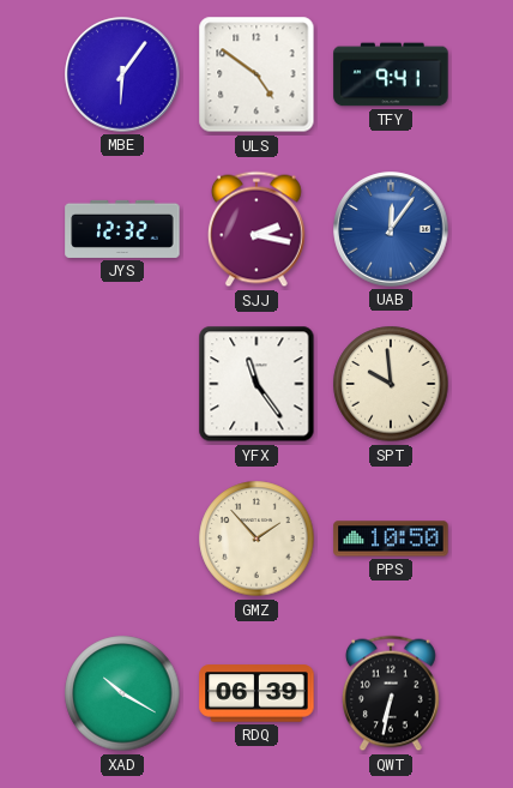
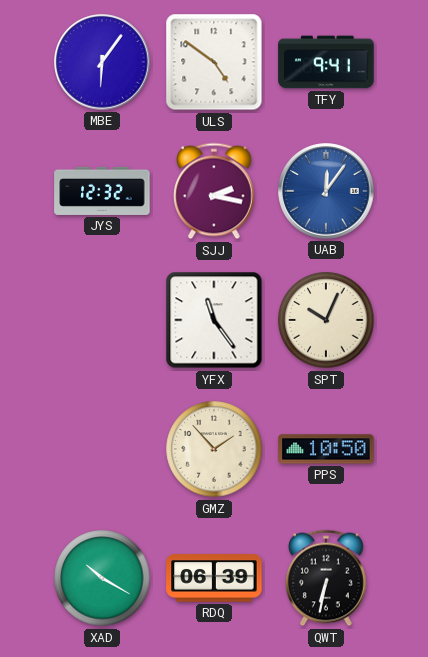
SPT: 9:59 -> 10:04 (326, 320)
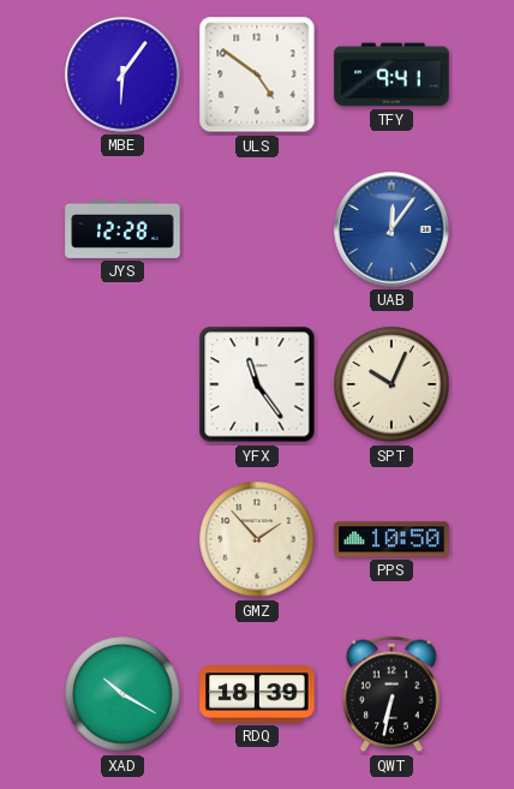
JYS: 12:32 -> 12:28 (122, 229)
SJJ: 2:17 -> none (214, 191)
RDQ: 06:39 -> 18:39 (257, 694)
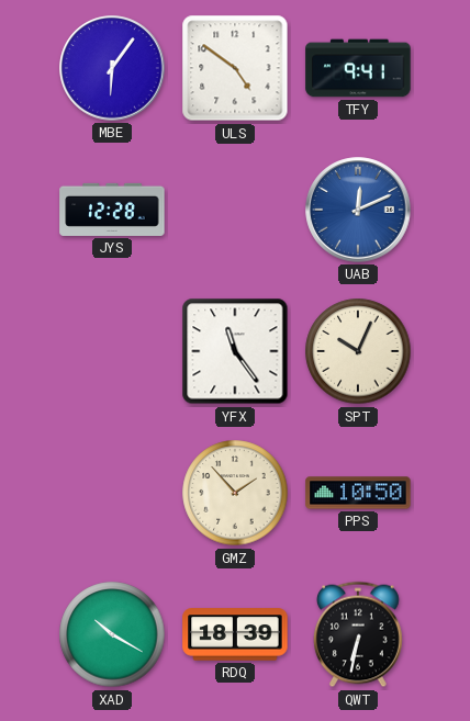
UAB: 12:06 -> 12:11 (358, 210)
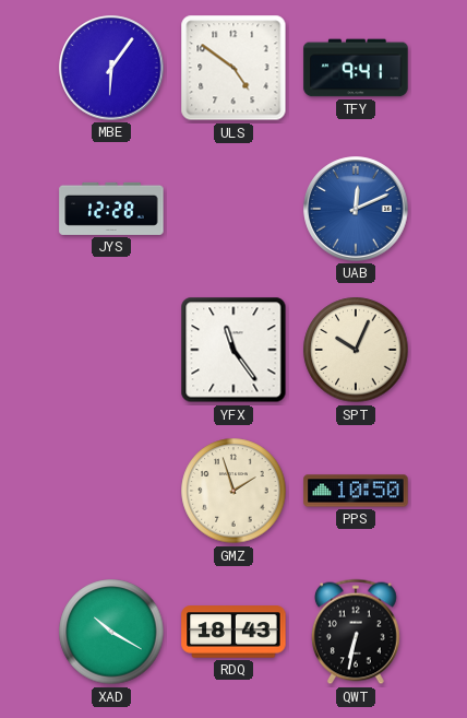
GMZ: 1:53 -> 1:57 (234, 491)
RDQ: 18:39 -> 18:43 (234, 632)
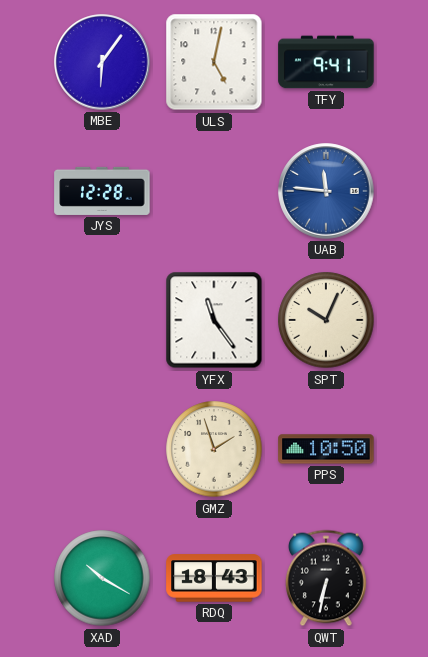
ULS: 4:51 -> 5:02 (214, 62)
UAB: 12:11 -> 11:46 (326, 191)
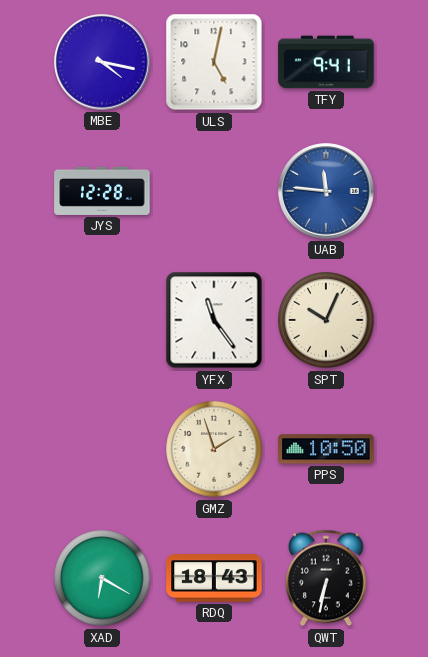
MBE: 6:06 -> 4:17 (102, 62)
XAD: 10:20 -> 6:20 (102, 578)
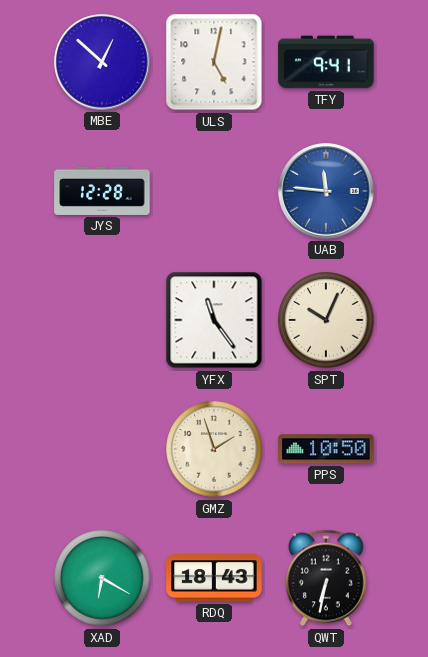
MBE: 4:17 -> 12:52 (102, 62)
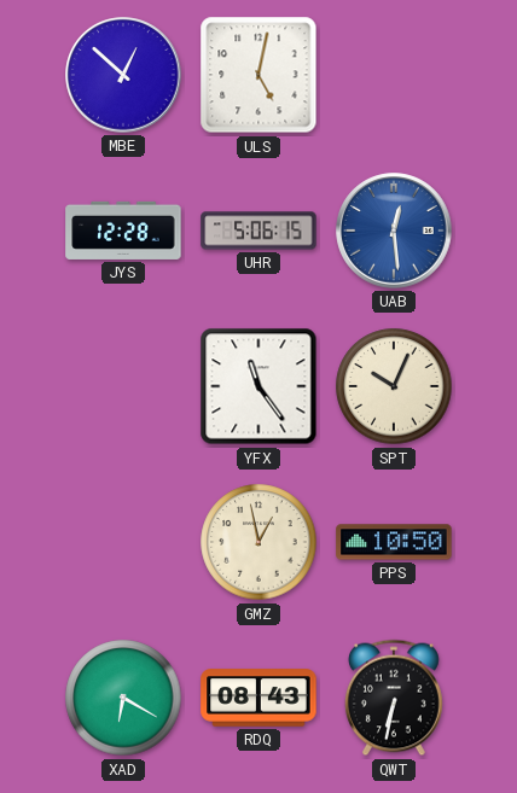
TFY: 9:41 -> none (326, 62)
UHR: none -> 5:06 (258, 231)
UAB: 11:46 -> 12:29 (394, 231)
GMZ: 1:57 -> 12:58 (258, 542)
RDQ: 18:43 -> 08:43 (258, 698)
